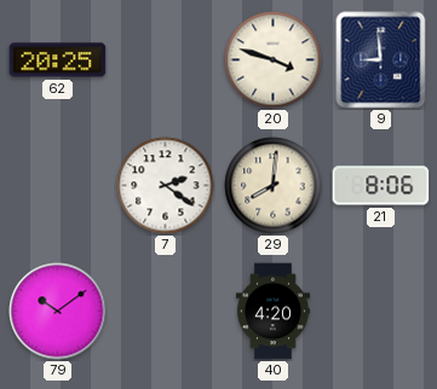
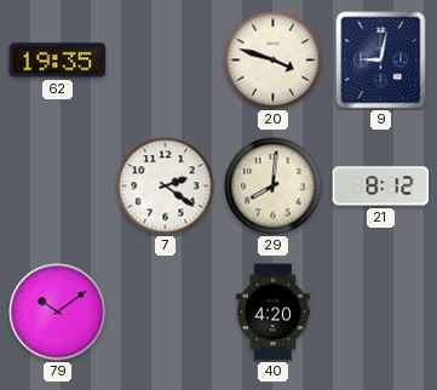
62: 20:25 -> 19:35 (58, 61)
9: 8:59 -> 9:02 (381, 61)
21: 8:06 -> 8:12 (381, 187)
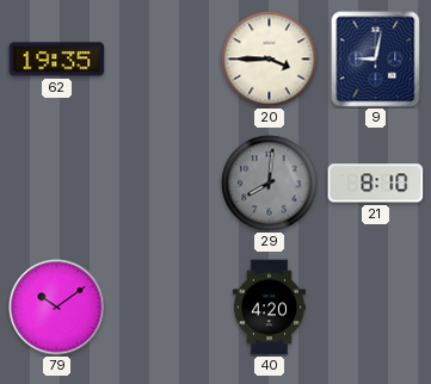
20: 3:48 -> 3:45 (270, 60)
7: 2:21 -> none (166, 187)
29 dial: cream -> grey (270, 184)
21: 8:12 -> 8:10 (376, 184)
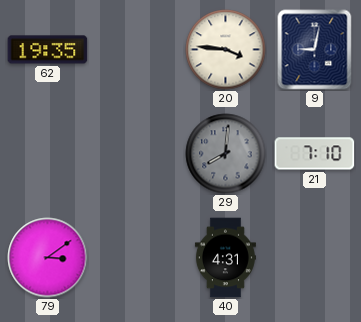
20: 3:45 -> 3:46 (226, 50)
21: 8:10 -> 7:10 (315, 154)
79: 10:09 -> 3:09 (48, 258)
40: 4:20 -> 4:31 (225, 258)
